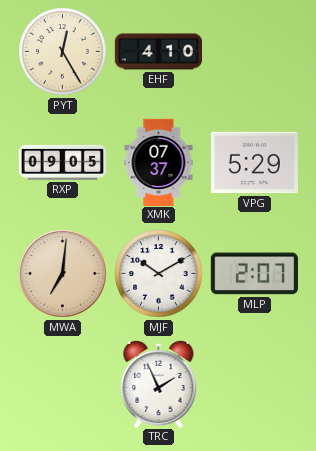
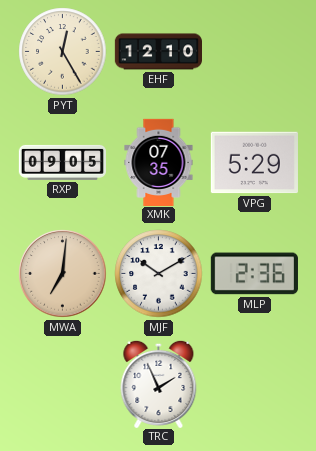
EHF: 4:10 -> 12:10 (158, 52)
XMK: 07:37 -> 07:35 (159, 162)
MLP: 2:07 -> 2:36 (254, 274)
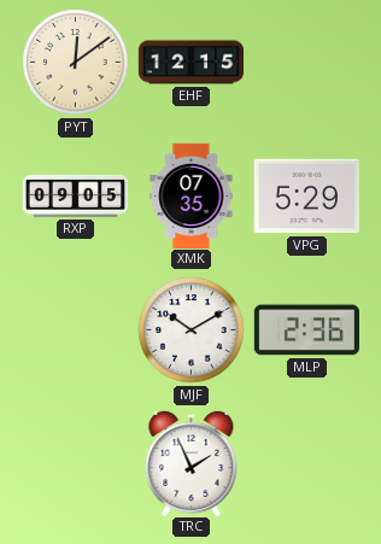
PYT: 12:25 -> 12:09 (76, 63)
EHF: 12:10 -> 12:15 (190, 63)
MWA: 7:01 -> none (63, 274)
